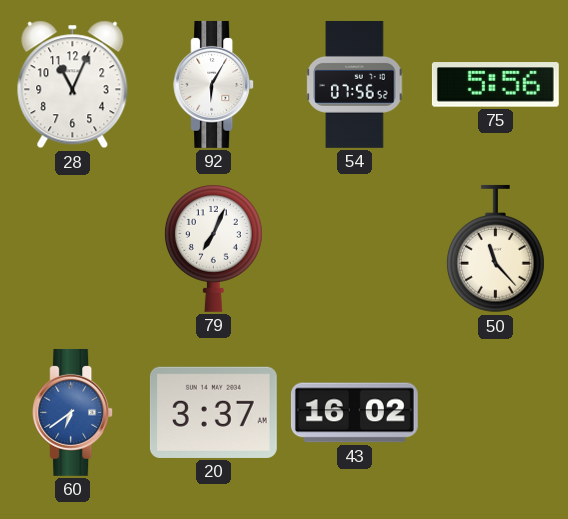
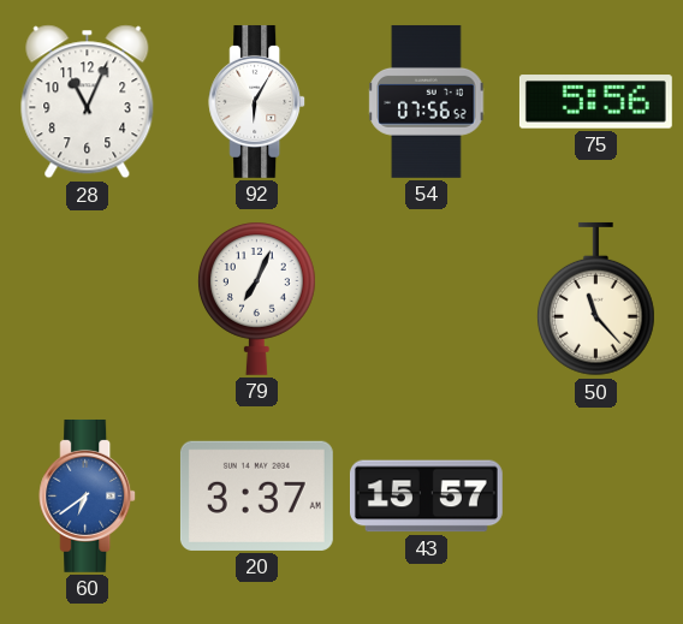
43: 16:02 -> 15:57 (426, 497)
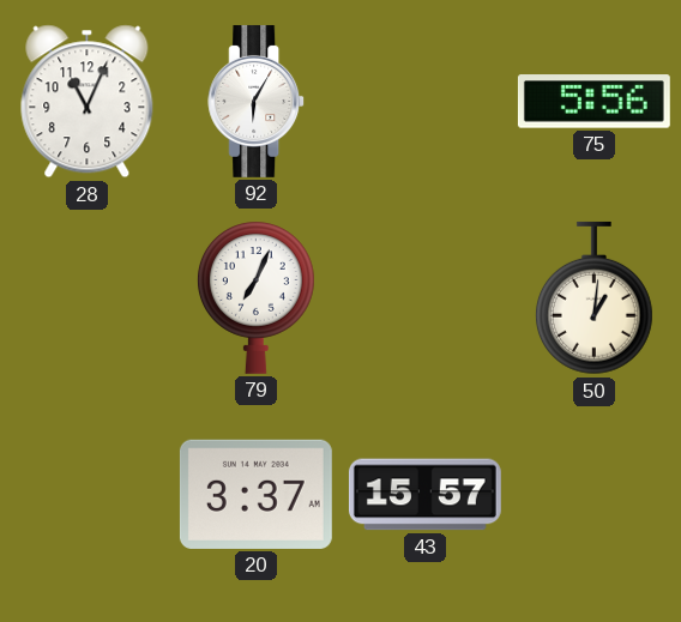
54: 07:56 -> none (427, 101)
50: 11:23 -> 1:01 (593, 298)
60: 6:39 -> none (88, 495)
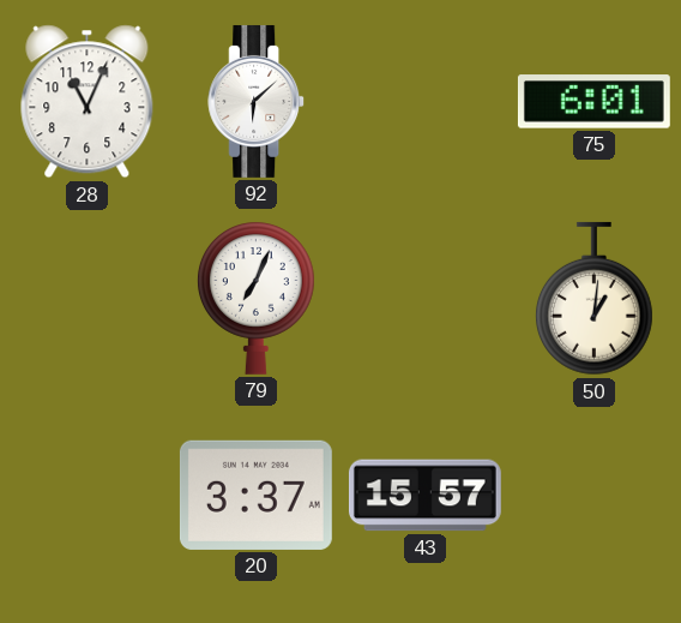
92: 6:05 -> 6:08 (257, 101)
75: 5:56 -> 6:01 (593, 102)
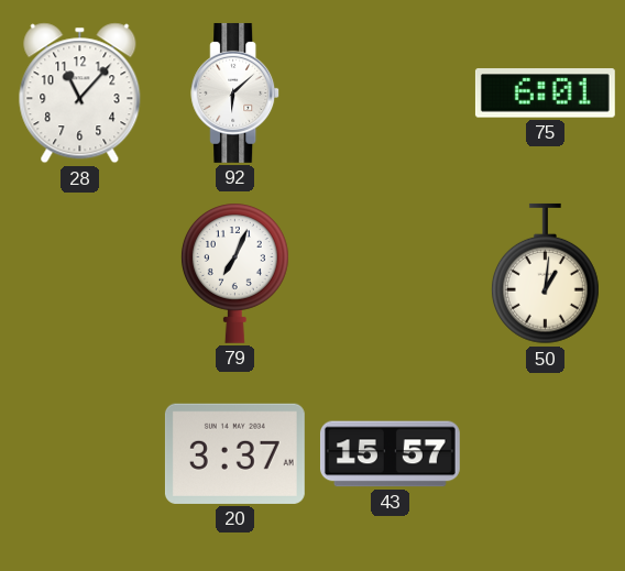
28: 11:04 -> 11:07 (80, 94)
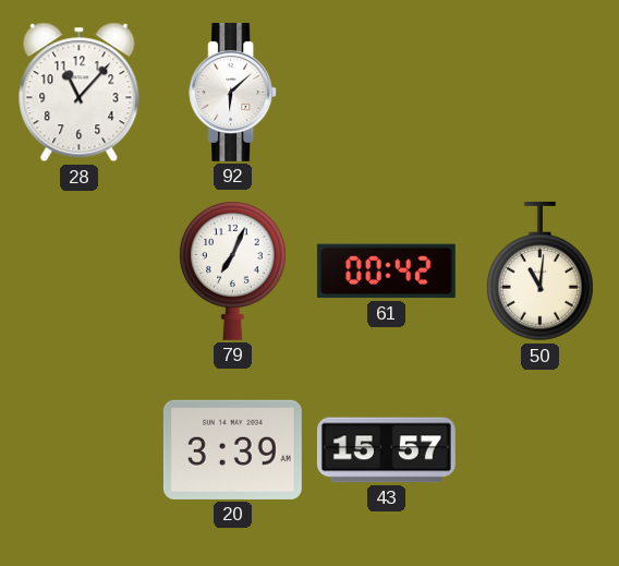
75: 6:01 -> none (545, 94)
61: none -> 00:42 (386, 272)
50: 1:01 -> 11:01 (539, 272)
20: 3:37 -> 3:39 (232, 449)
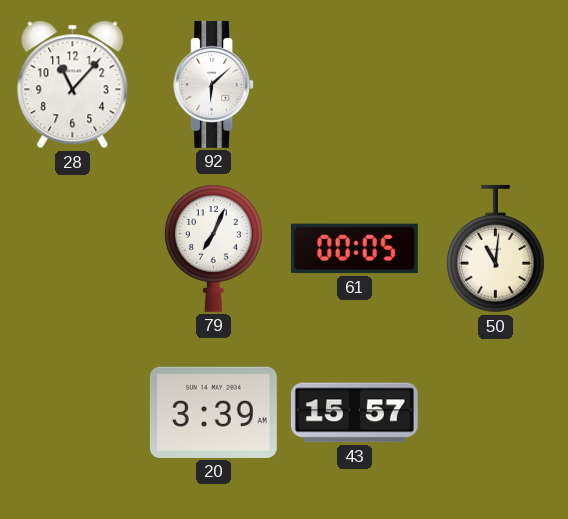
61: 00:42 -> 00:05 (354, 249)
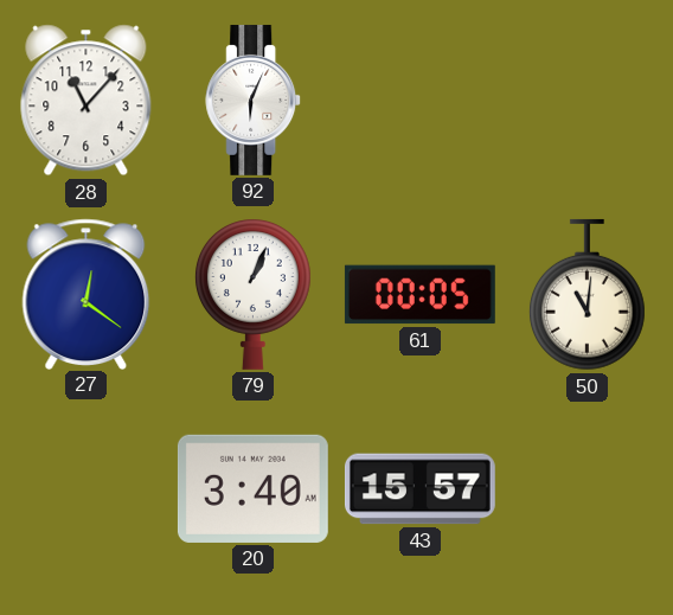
92: 6:08 -> 6:04 (254, 100)
27: none -> 12:21 (86, 294)
79: 7:04 -> 1:04 (252, 294)
20: 3:39 -> 3:40 (252, 488)
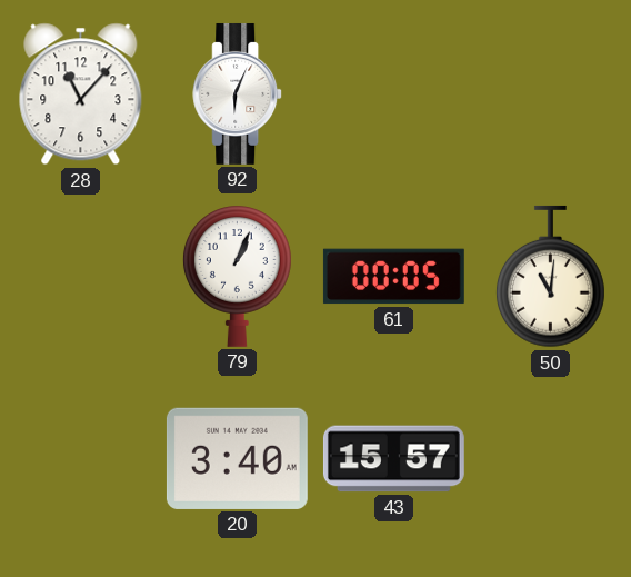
27: 12:21 -> none (86, 294)
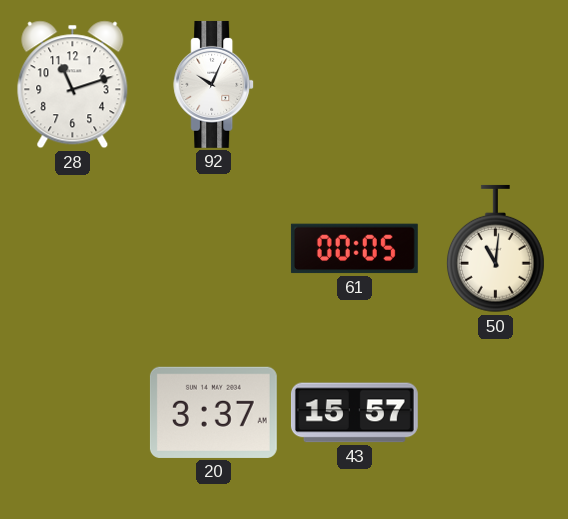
28: 11:07 -> 11:12 (73, 85)
92: 6:04 -> 10:04 (214, 84)
79: 1:04 -> none (237, 276)
20: 3:40 -> 3:37 (213, 412)
